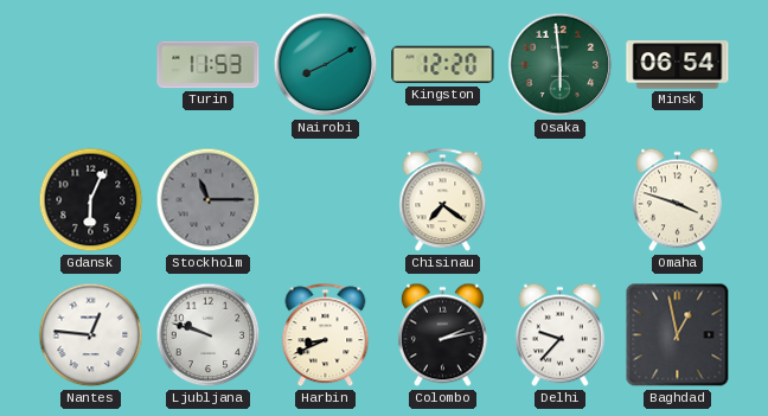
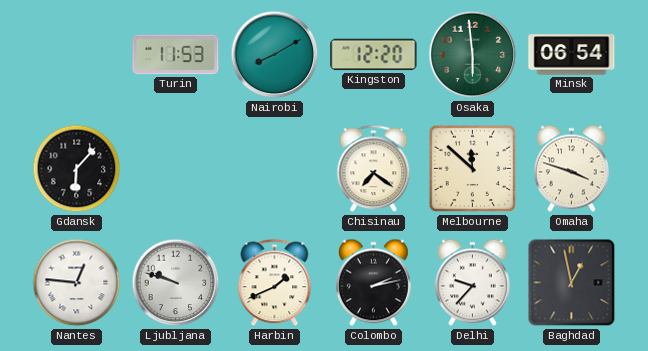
Gdansk: 6:04 -> 6:07 (77, 169)
Stockholm: 11:15 -> none (209, 200)
Melbourne: none -> 11:52 (473, 169)
Harbin: 8:41 -> 1:41 (275, 283)
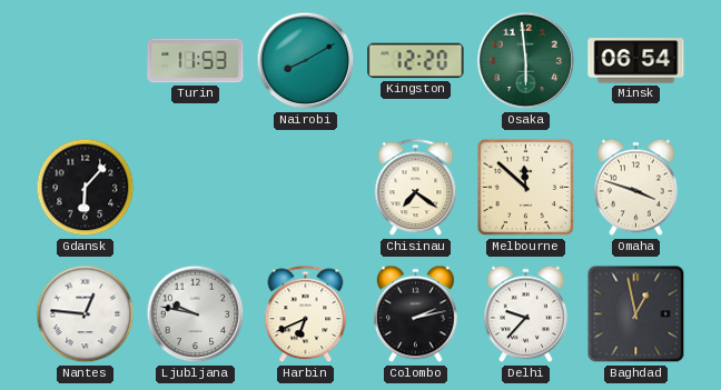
Ljubljana: 9:48 -> 9:47 (196, 314)
Harbin: 1:41 -> 6:41 (306, 314)
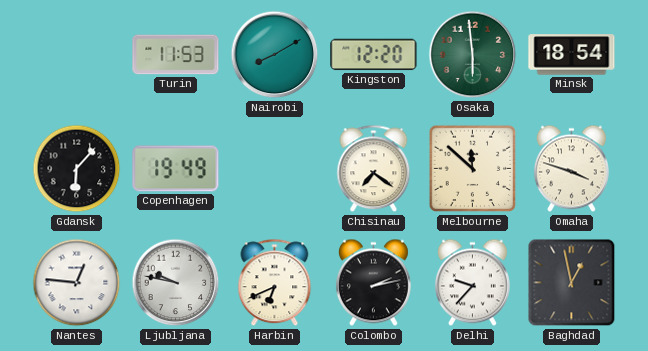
Minsk: 06:54 -> 18:54 (572, 55)
Copenhagen: none -> 19:49 (176, 169)
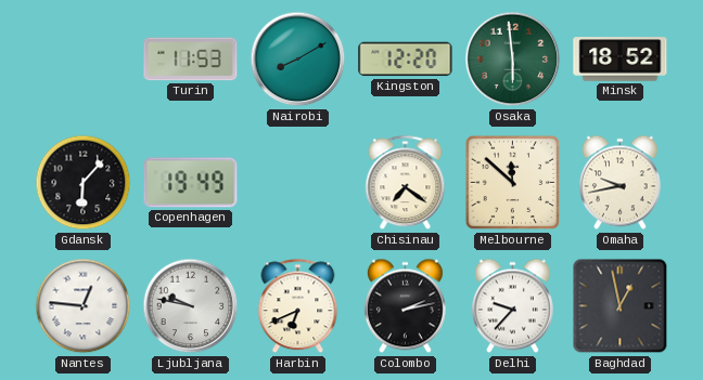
Minsk: 18:54 -> 18:52 (621, 60)
Omaha: 3:48 -> 9:43 (619, 183)
